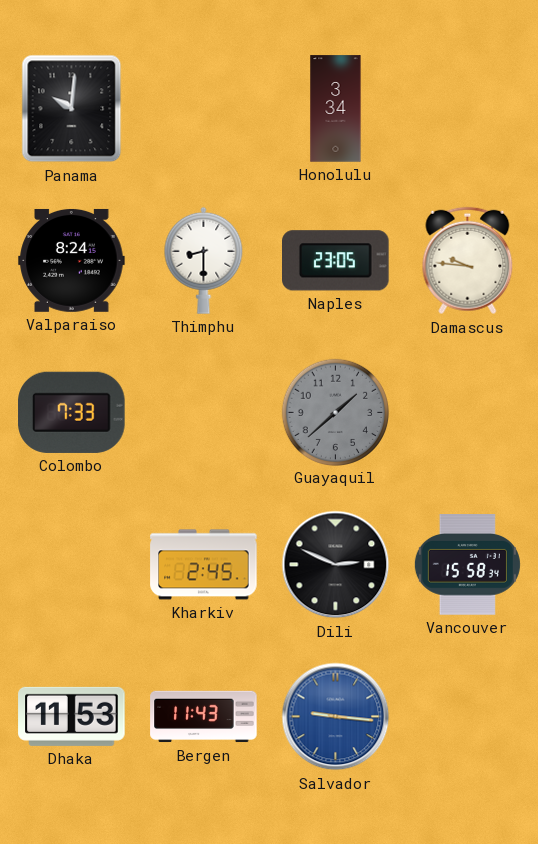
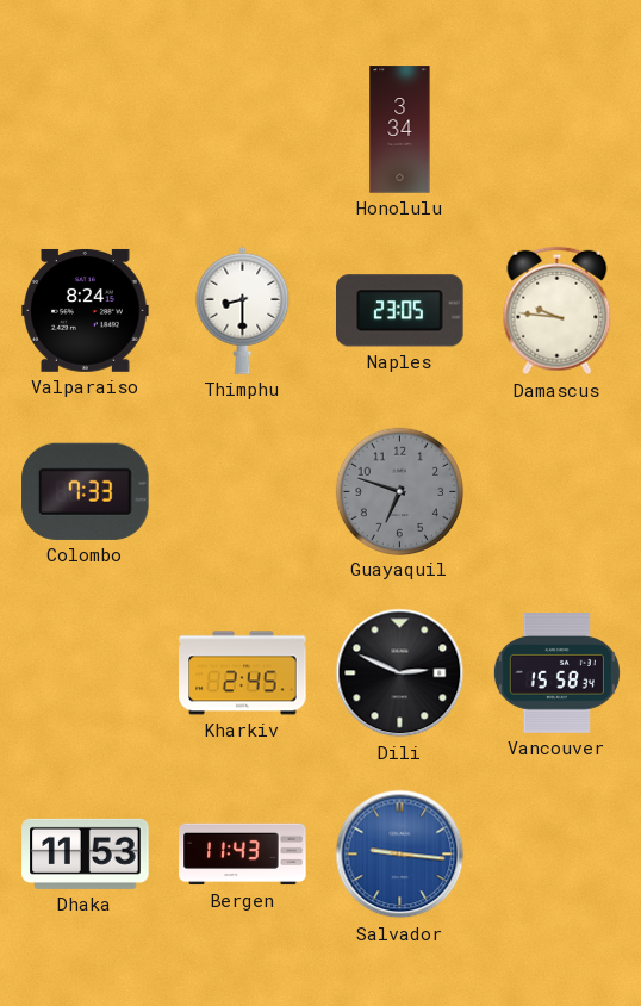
Panama: 10:01 -> none (72, 109)
Guayaquil: 1:38 -> 6:48 (399, 491)
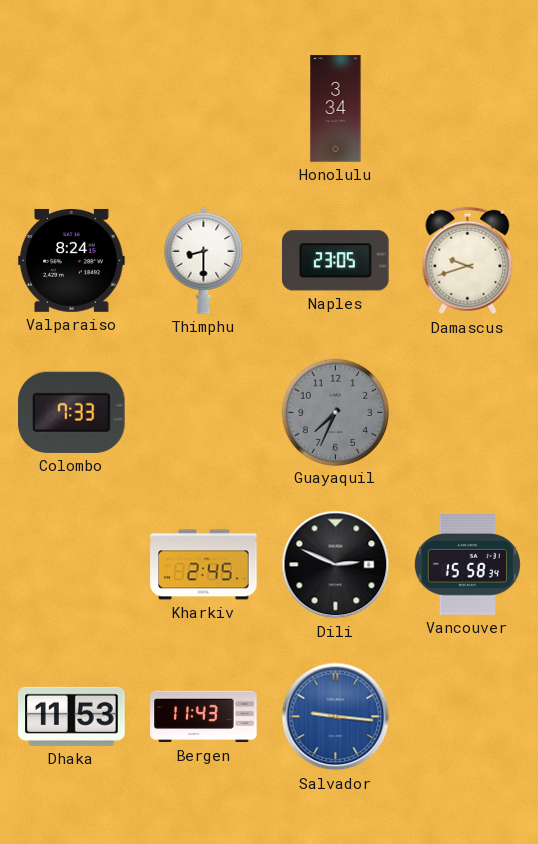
Damascus: 9:46 -> 9:42 (468, 261)
Guayaquil: 6:48 -> 7:34 (335, 412)
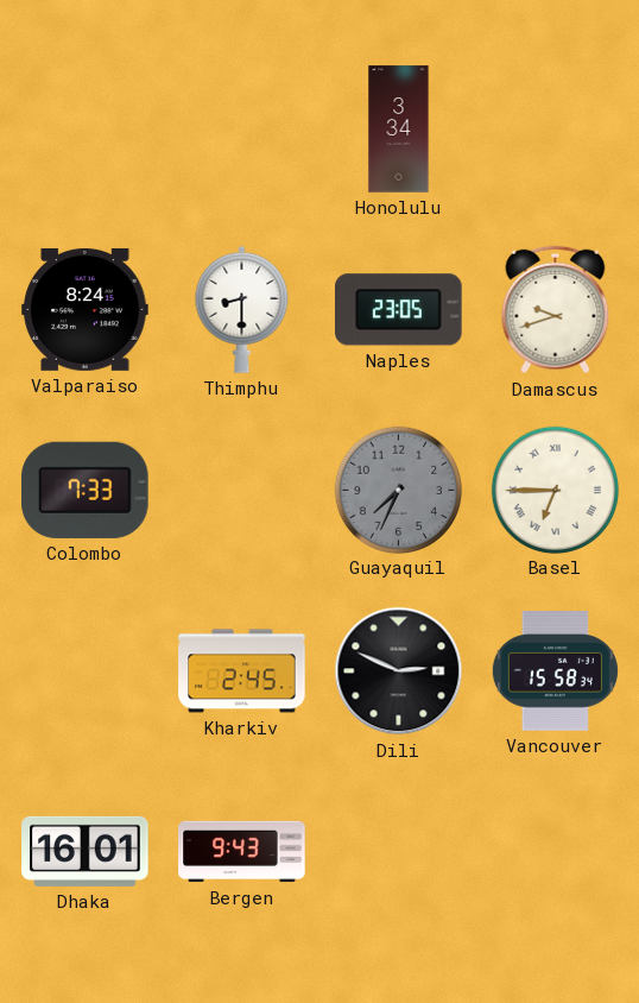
Basel: none -> 6:45 (555, 490)
Dhaka: 11:53 -> 16:01 (86, 851)
Bergen: 11:43 -> 9:43 (242, 852)
Salvador: 9:16 -> none (336, 717)
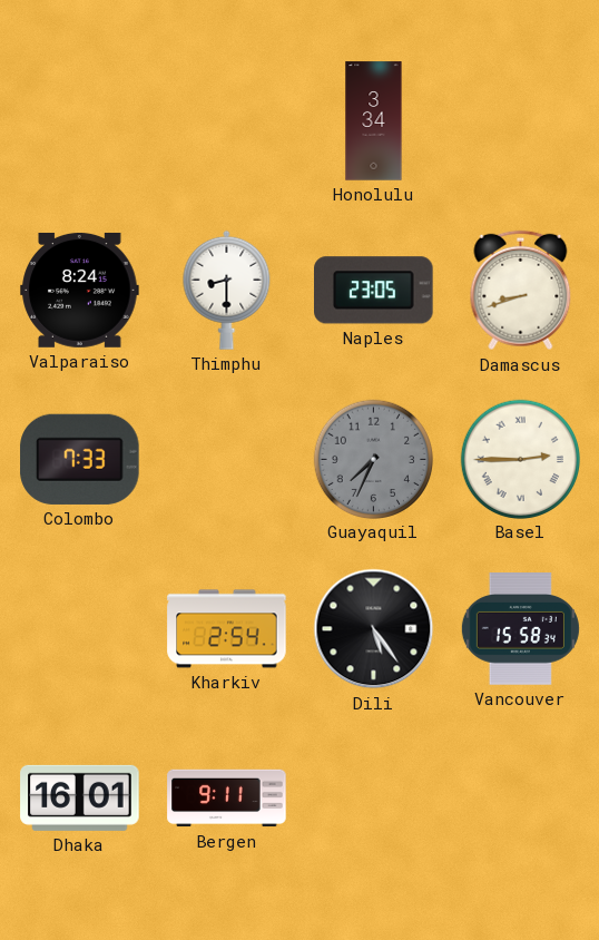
Damascus: 9:42 -> 8:42 (521, 291)
Basel: 6:45 -> 2:45 (520, 459)
Kharkiv: 2:45 -> 2:54 (227, 629)
Dili: 2:49 -> 5:24 (374, 629)
Bergen: 9:43 -> 9:11 (227, 799)
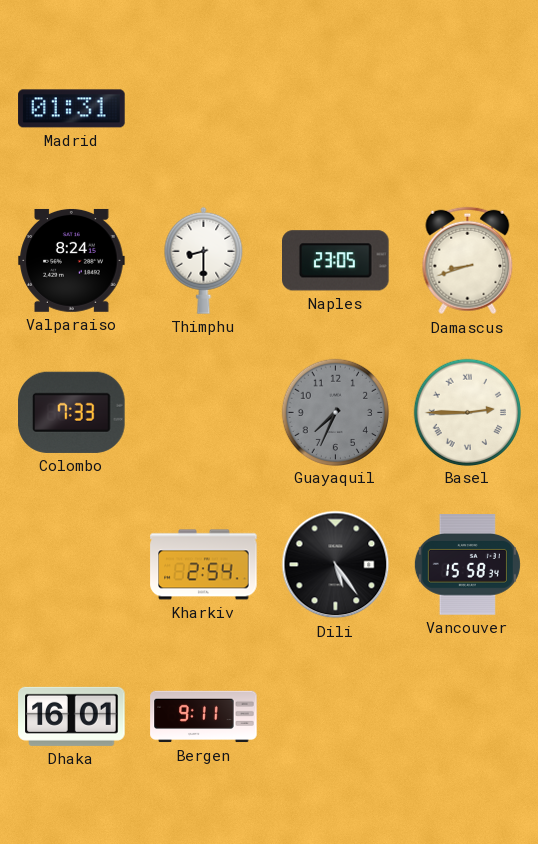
Madrid: none -> 01:31 (72, 109)
Honolulu: 3:34 -> none (374, 121)
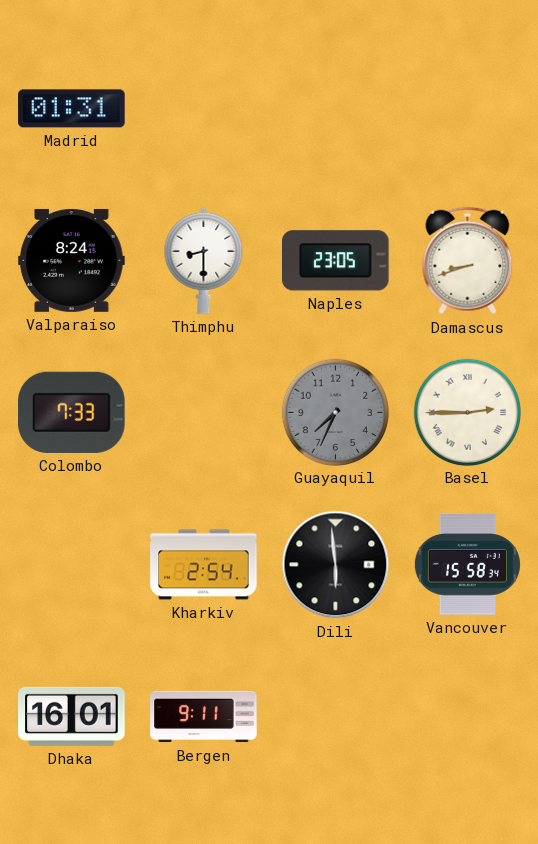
Dili: 5:24 -> 5:59 (336, 565)
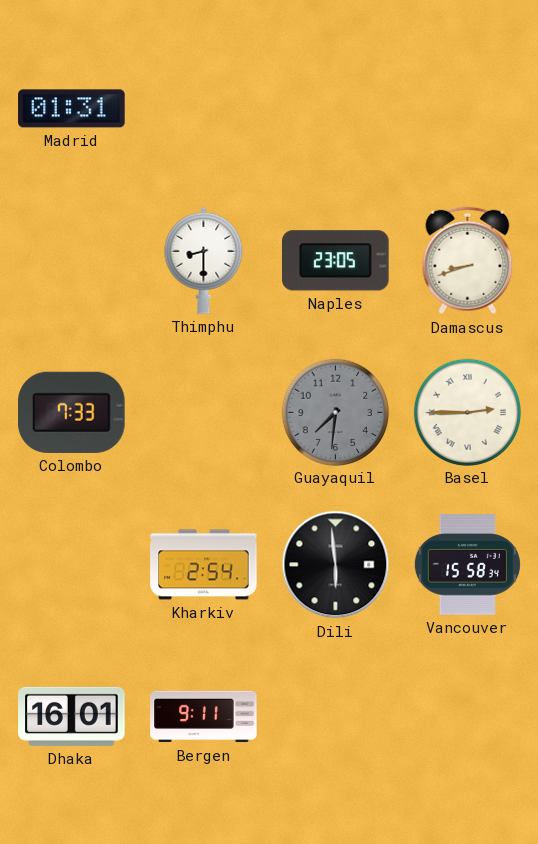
Valparaiso: 8:24 -> none (72, 261)
Guayaquil: 7:34 -> 7:31 (335, 412)
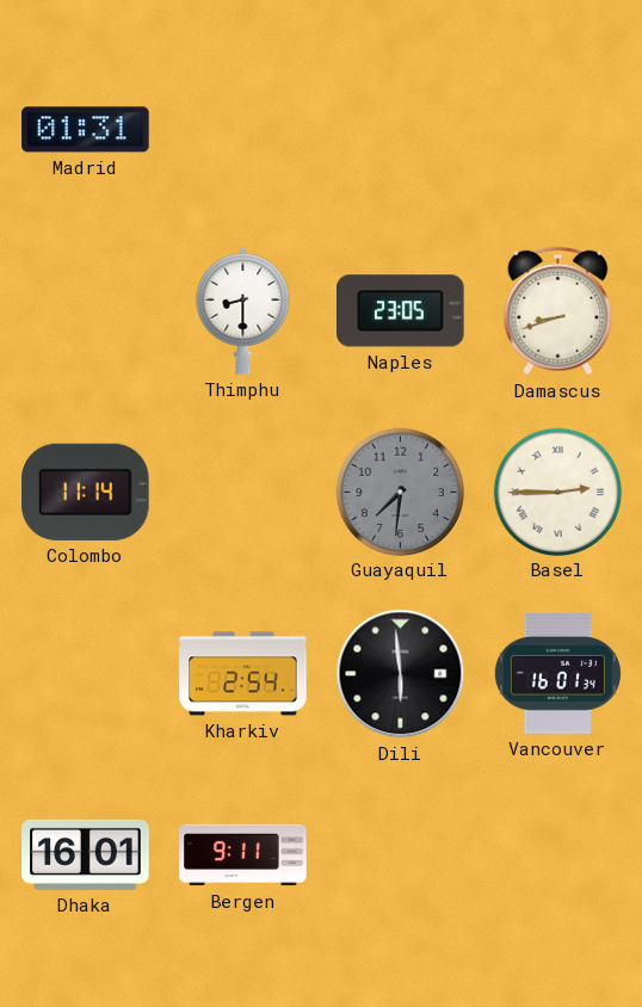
Colombo: 7:33 -> 11:14 (86, 492)
Vancouver: 15:58 -> 16:01 (557, 674)
